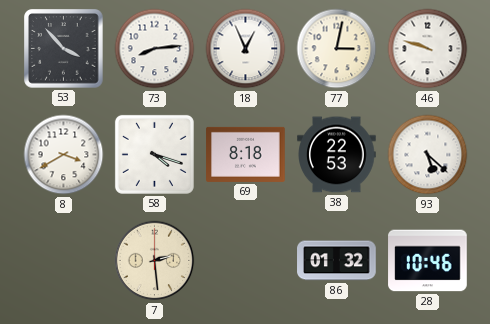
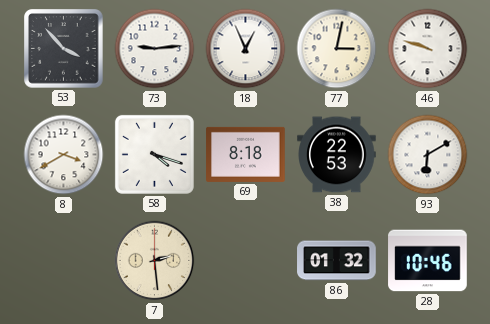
73: 8:14 -> 9:14 (155, 49)
93: 5:22 -> 6:10 (428, 155)
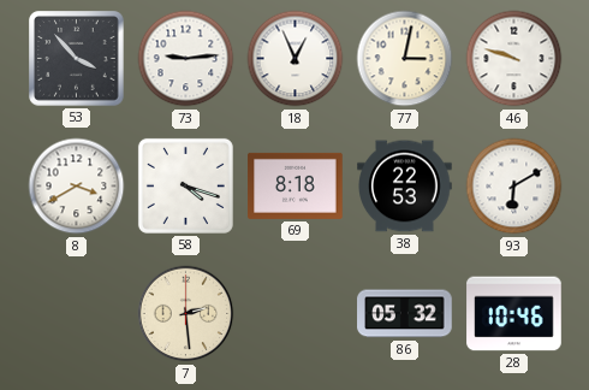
86: 01:32 -> 05:32 (405, 314)
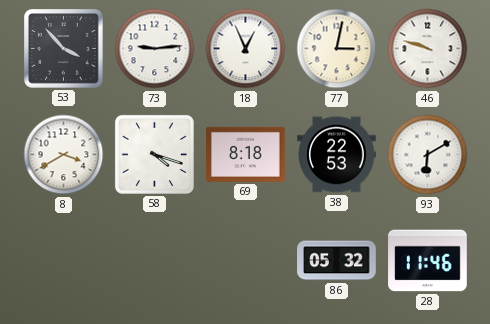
7: 2:29 -> none (186, 314)
28: 10:46 -> 11:46 (428, 261)
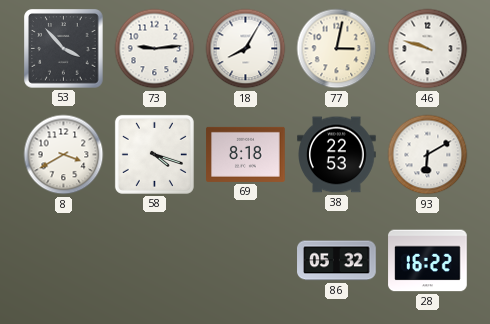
18: 12:56 -> 8:05 (246, 49)
28: 11:46 -> 16:22 (428, 261)
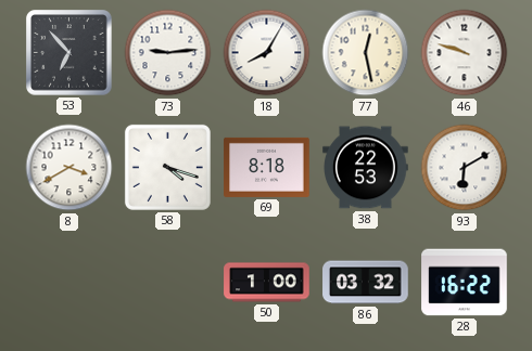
53: 3:53 -> 6:53 (69, 53)
77: 3:02 -> 12:28 (366, 53)
50: none -> 1:00 (267, 283)
86: 05:32 -> 03:32 (366, 283)
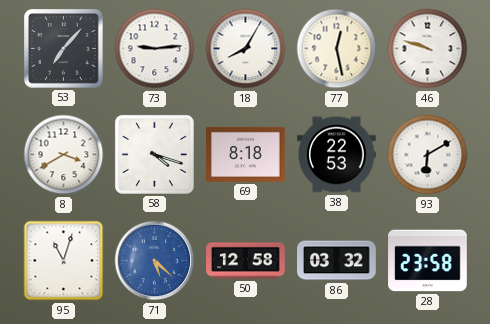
53: 6:53 -> 7:07 (64, 49)
95: none -> 11:03 (64, 261)
71: none -> 5:22 (155, 261)
50: 1:00 -> 12:58 (246, 261)
28: 16:22 -> 23:58 (428, 261)
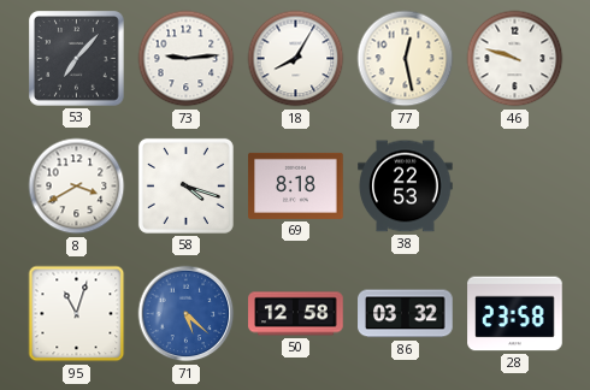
93: 6:10 -> none (428, 155)
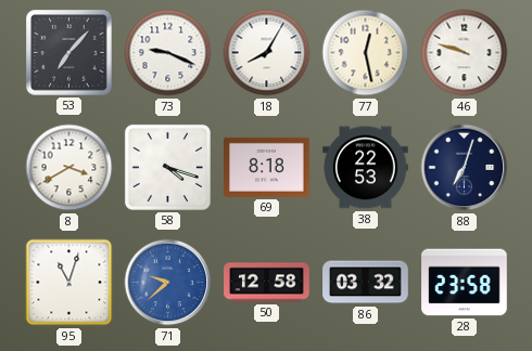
73: 9:14 -> 9:19 (168, 53)
88: none -> 7:03 (465, 168)
71: 5:22 -> 9:38 (168, 283)
